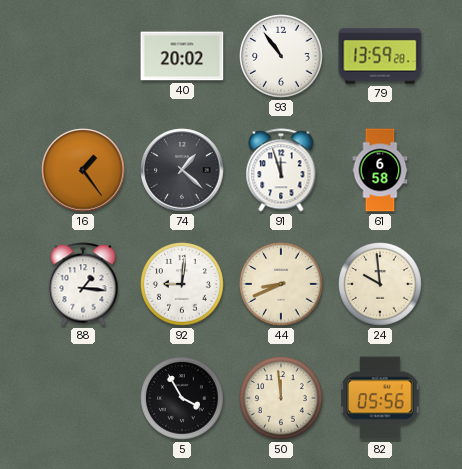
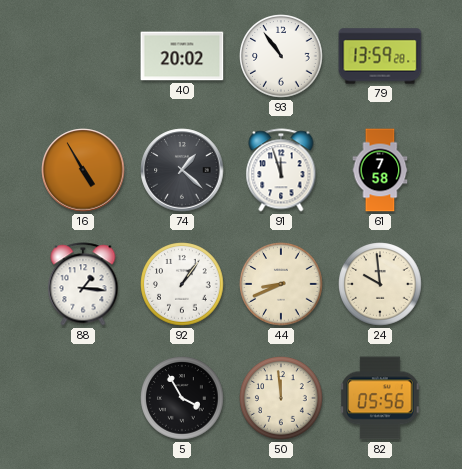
16: 1:24 -> 4:55 (83, 170)
61: 6:58 -> 7:58 (380, 170)
92: 9:01 -> 1:06 (182, 284)
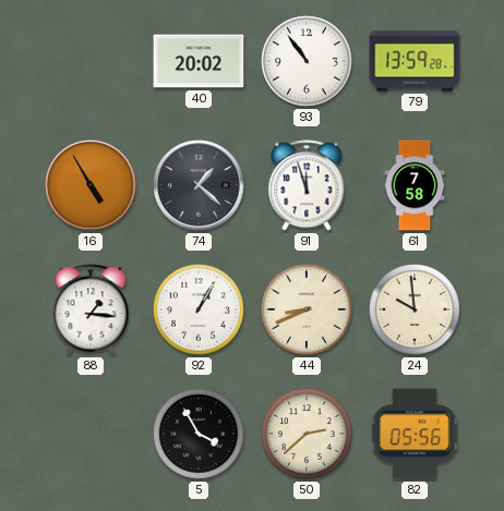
92: 1:06 -> 1:05 (199, 309)
50: 11:59 -> 2:38 (307, 434)
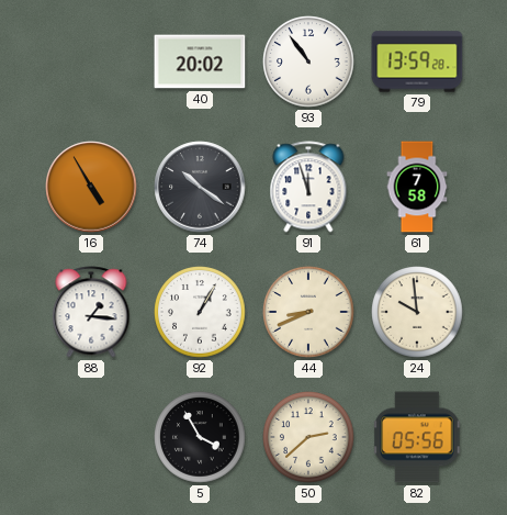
74: 1:22 -> 10:21 (200, 187)
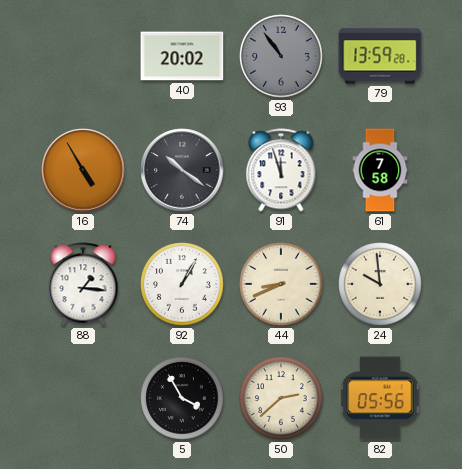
93 dial: white -> grey (281, 56)
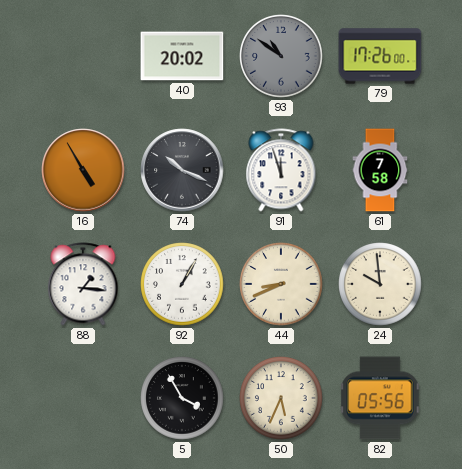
93: 10:54 -> 10:51 (281, 56)
79: 13:59 -> 17:26 (380, 56)
74: 10:21 -> 10:19 (182, 170)
50: 2:38 -> 5:34 (281, 398)
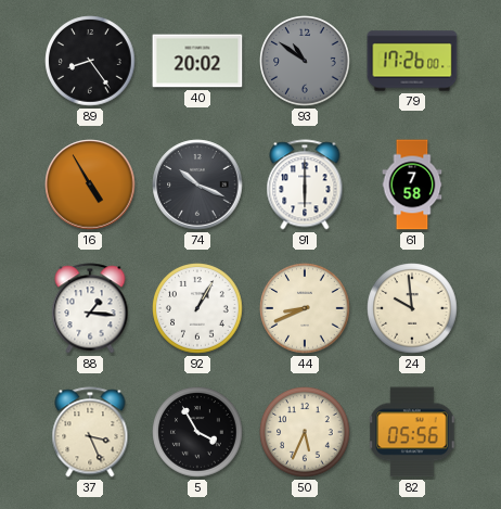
89: none -> 8:24 (90, 61)
91: 11:57 -> 6:00 (305, 184)
37: none -> 3:26 (90, 432)
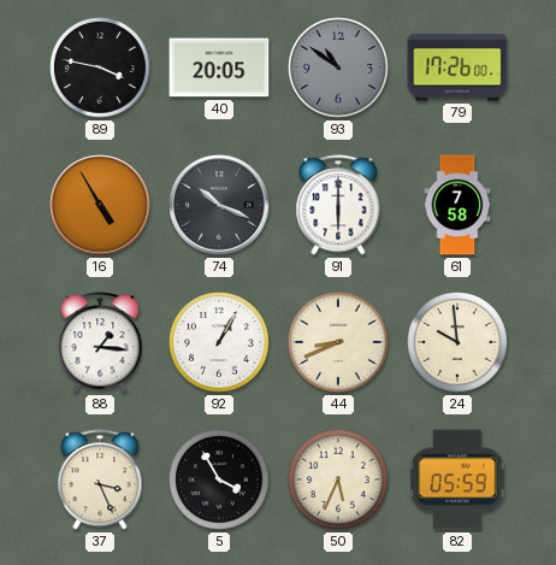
89: 8:24 -> 3:47 (100, 67)
40: 20:02 -> 20:05 (219, 67)
82: 05:56 -> 05:59 (457, 479)
